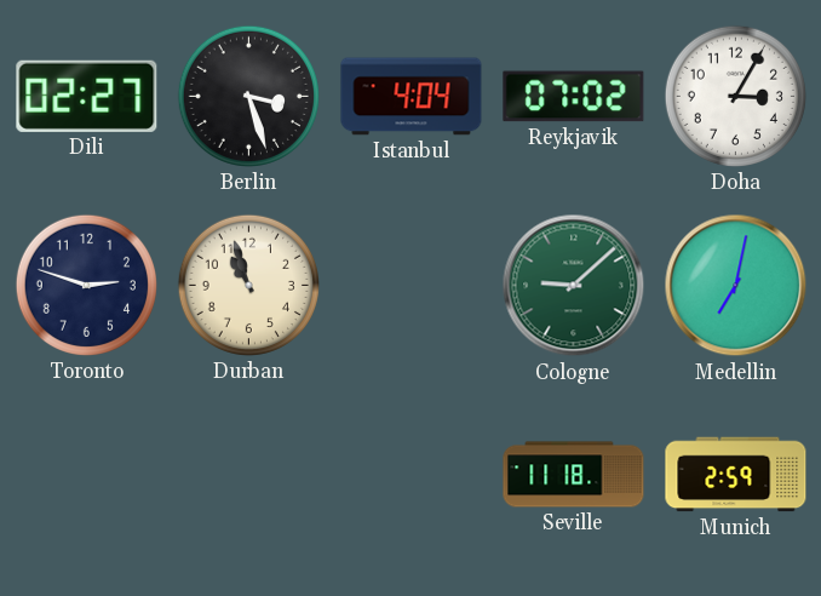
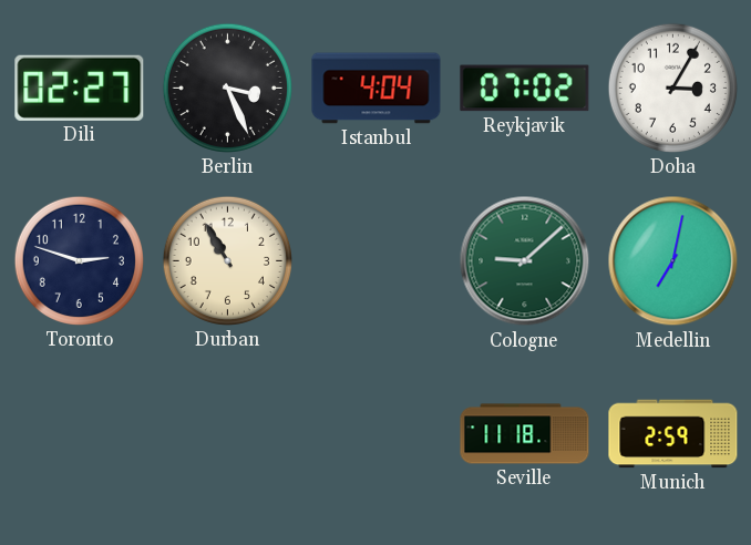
Berlin: 3:27 -> 3:26 (227, 88)
Durban: 10:57 -> 10:55 (227, 260)
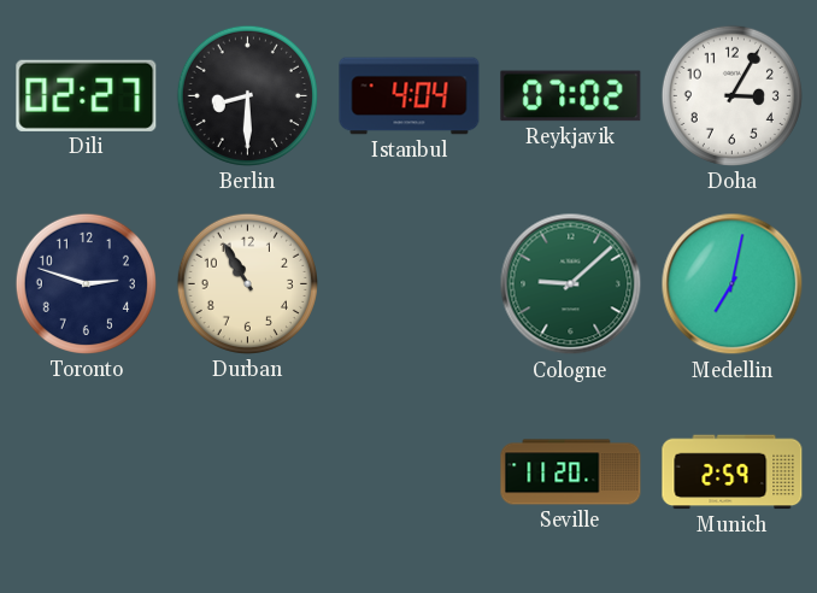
Berlin: 3:26 -> 8:30 (247, 95)
Seville: 11:18 -> 11:20 (571, 472)
